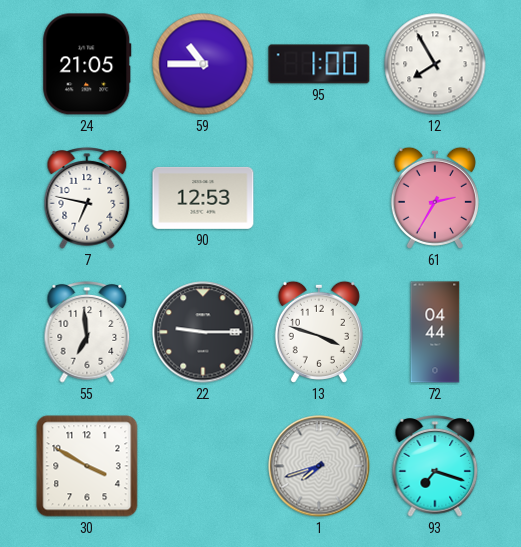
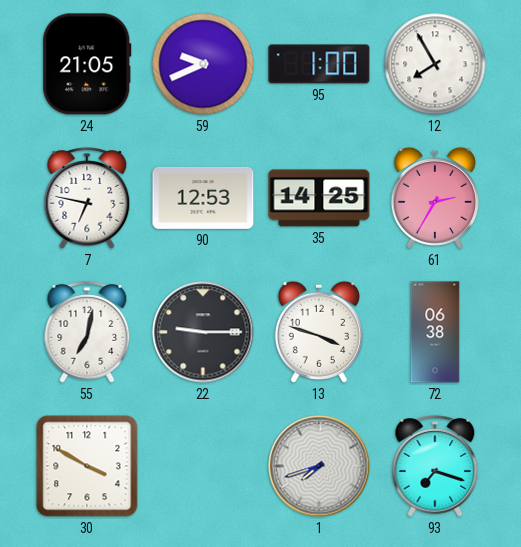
59: 10:45 -> 9:41 (203, 64)
35: none -> 14:25 (319, 198)
55: 6:59 -> 7:02 (87, 332)
72: 04:44 -> 06:38 (435, 332)
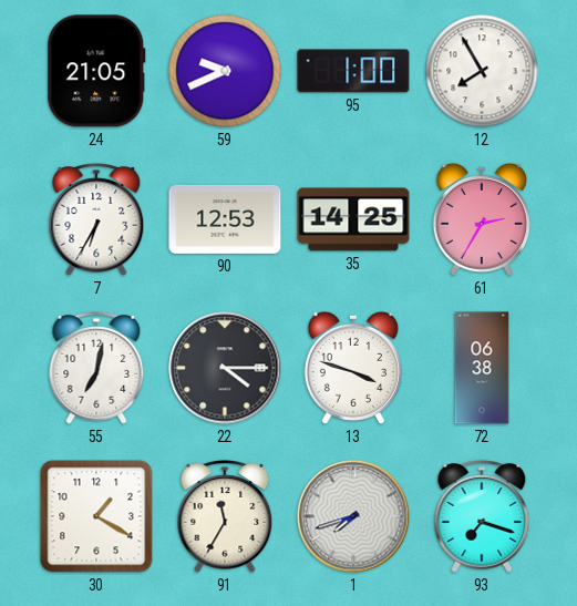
7: 6:47 -> 6:35 (96, 219)
22: 9:15 -> 4:15 (225, 368)
30: 3:50 -> 1:20 (96, 516)
91: none -> 11:35 (225, 516)
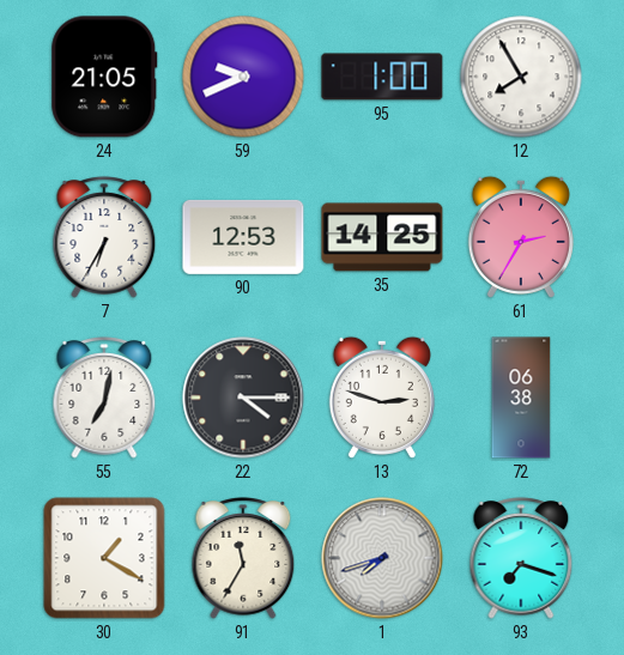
13: 3:48 -> 2:48 (382, 398)
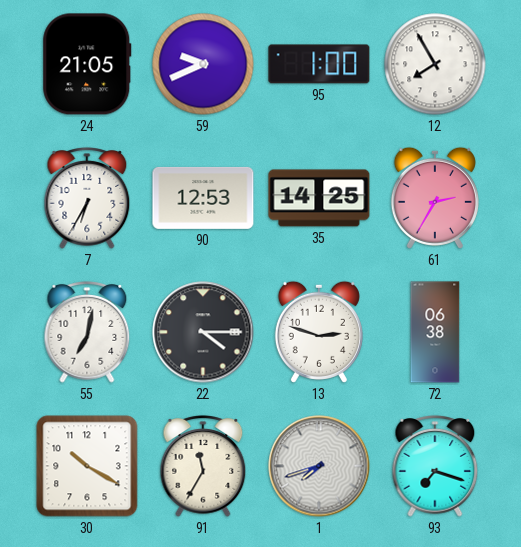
30: 1:20 -> 10:20 (87, 466)
